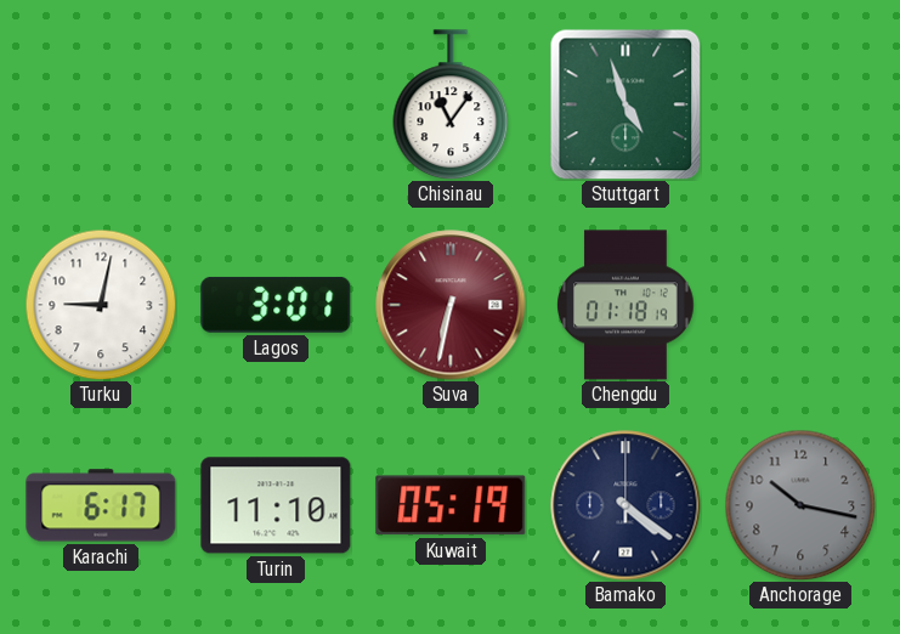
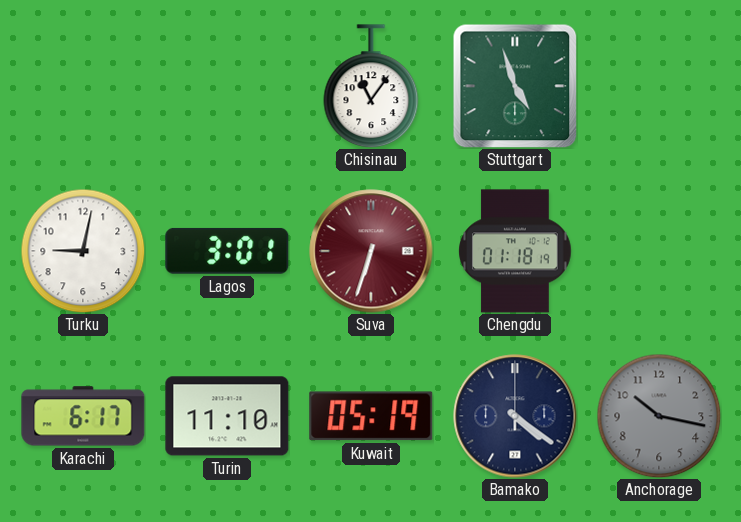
Suva: 6:32 -> 6:33 (371, 251)
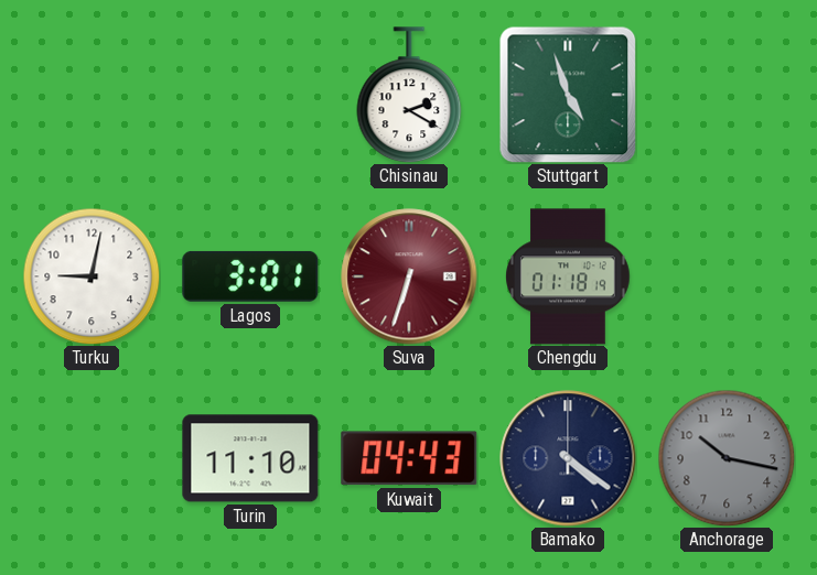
Chisinau: 11:06 -> 2:20 (409, 95)
Karachi: 6:17 -> none (83, 416)
Kuwait: 05:19 -> 04:43 (409, 458)
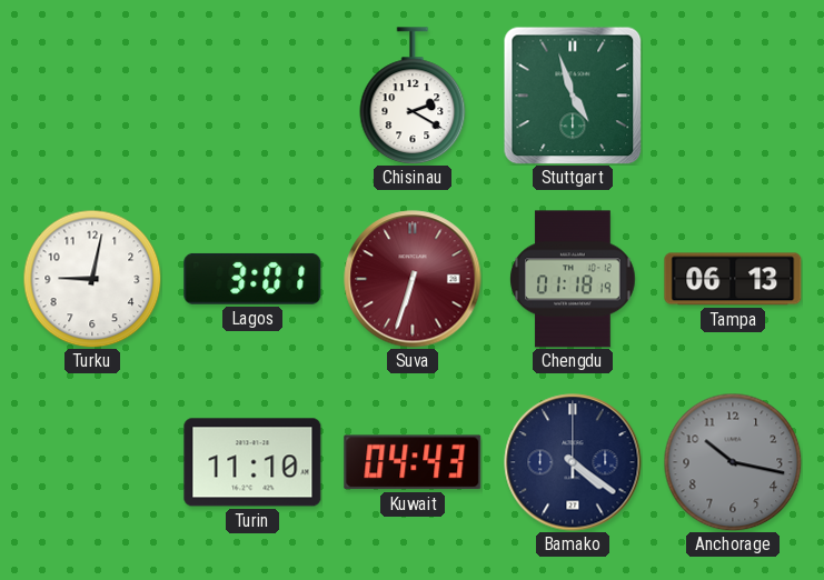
Tampa: none -> 06:13 (733, 279)
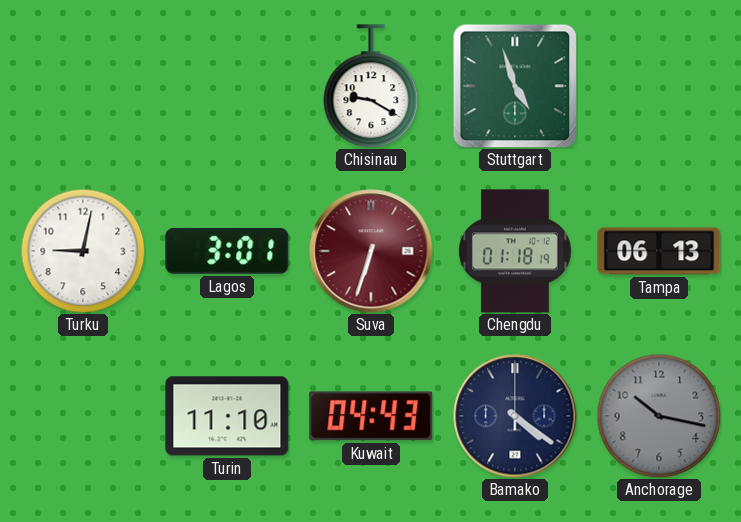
Chisinau: 2:20 -> 9:20 (371, 86)
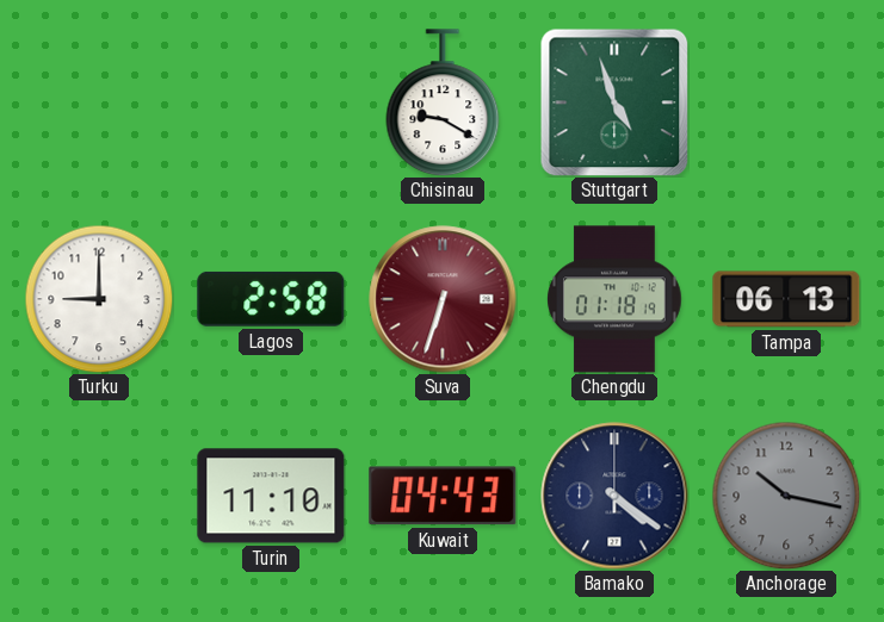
Turku: 9:02 -> 9:00 (99, 299)
Lagos: 3:01 -> 2:58 (271, 299)
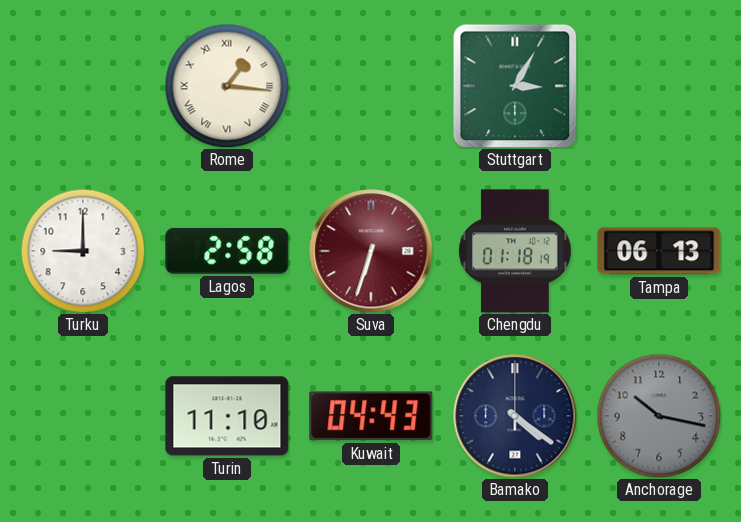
Rome: none -> 1:16 (227, 86)
Chisinau: 9:20 -> none (443, 102)
Stuttgart: 4:57 -> 3:05 (515, 86)
